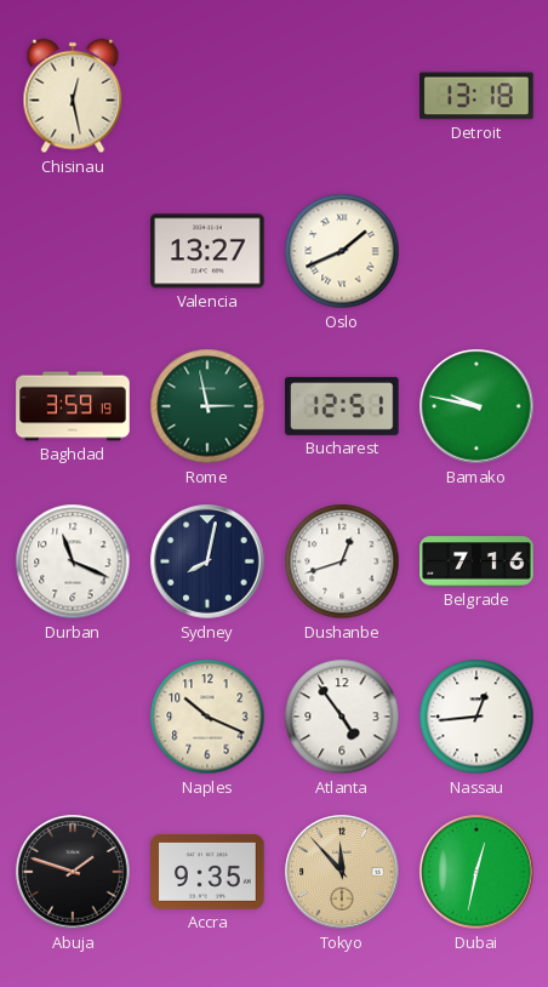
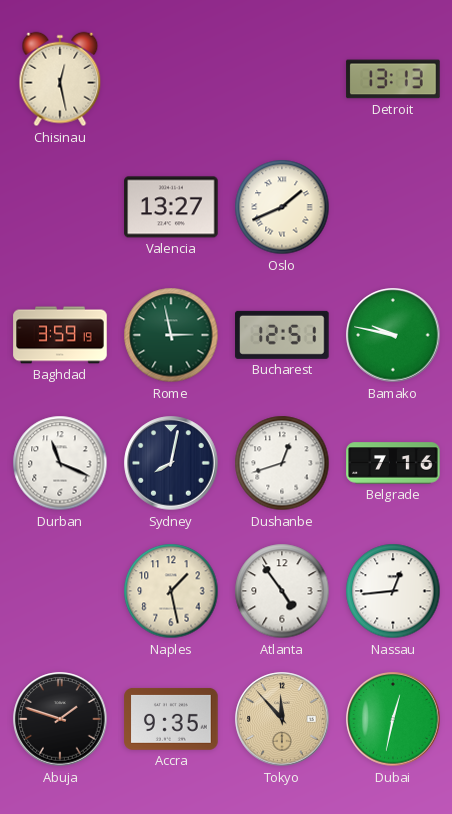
Detroit: 13:18 -> 13:13 (393, 79)
Naples: 10:19 -> 1:28 (171, 591)
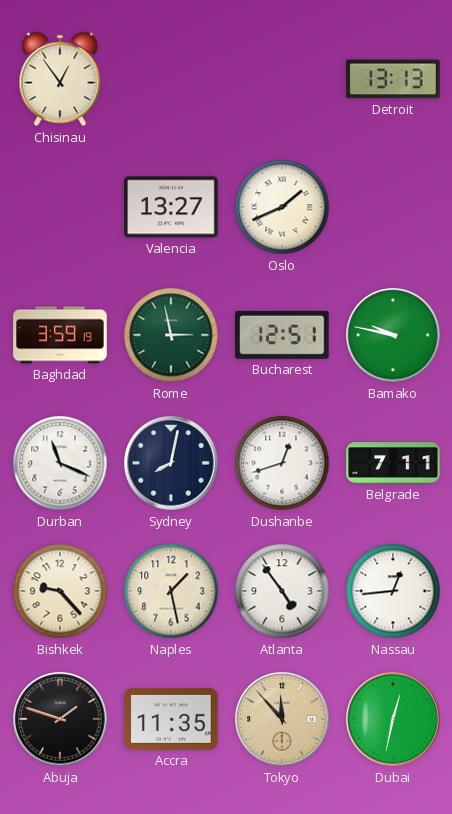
Chisinau: 12:28 -> 12:54 (60, 79)
Belgrade: 7:16 -> 7:11 (393, 463)
Bishkek: none -> 9:23 (60, 591)
Accra: 9:35 -> 11:35 (171, 719)
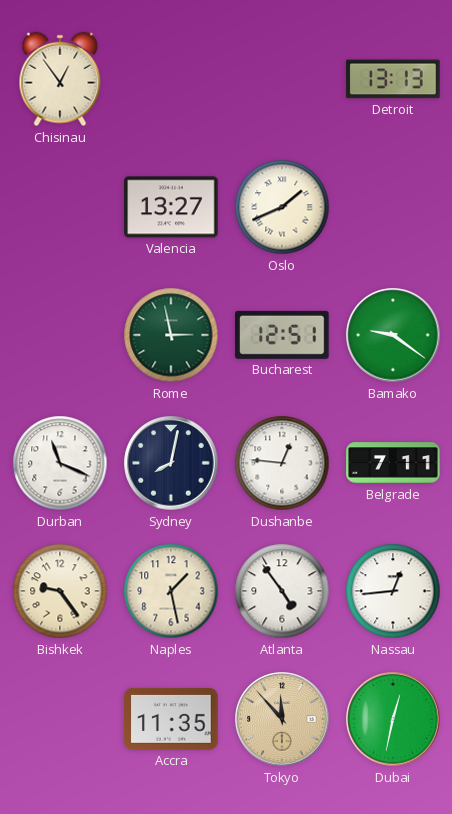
Baghdad: 3:59 -> none (60, 335)
Bamako: 9:47 -> 9:21 (393, 335)
Dushanbe: 12:42 -> 12:46 (282, 463)
Bishkek: 9:23 -> 9:24 (60, 591)
Abuja: 1:48 -> none (60, 719)
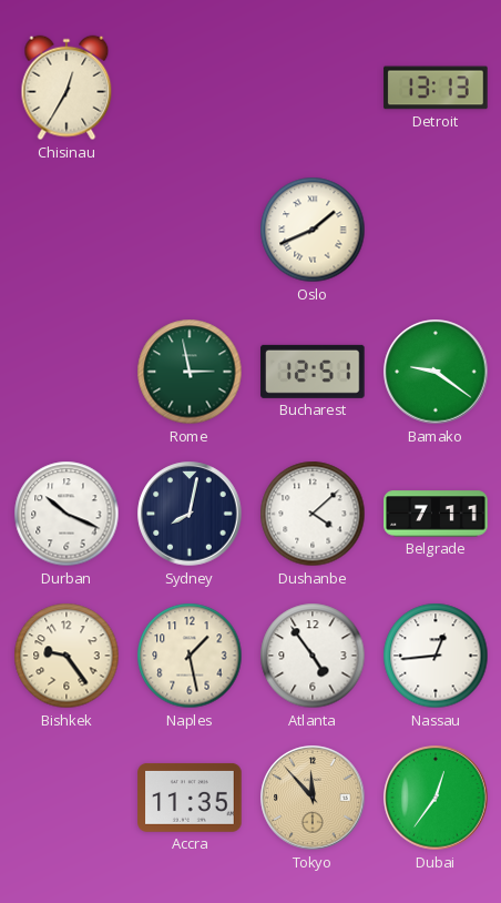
Chisinau: 12:54 -> 12:35 (67, 88)
Valencia: 13:27 -> none (171, 207)
Durban: 11:19 -> 10:19 (67, 514)
Dushanbe: 12:46 -> 4:08 (313, 514)
Dubai: 12:32 -> 12:36 (436, 798)
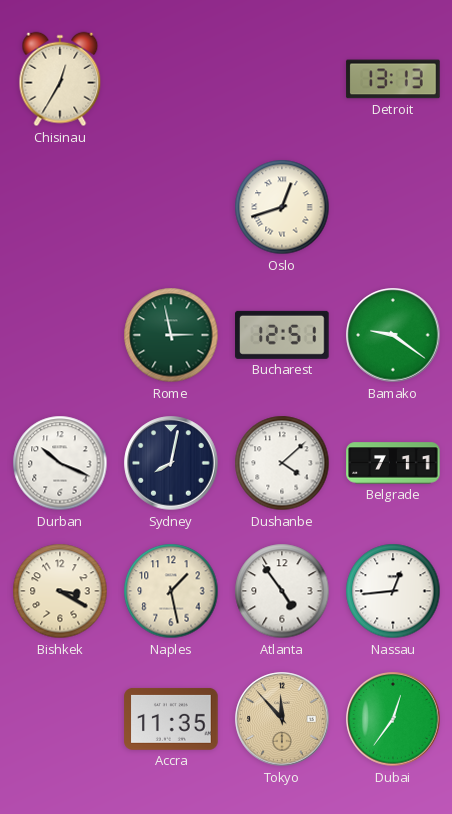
Oslo: 1:41 -> 12:42 (282, 207)
Bishkek: 9:24 -> 3:20 (60, 591)
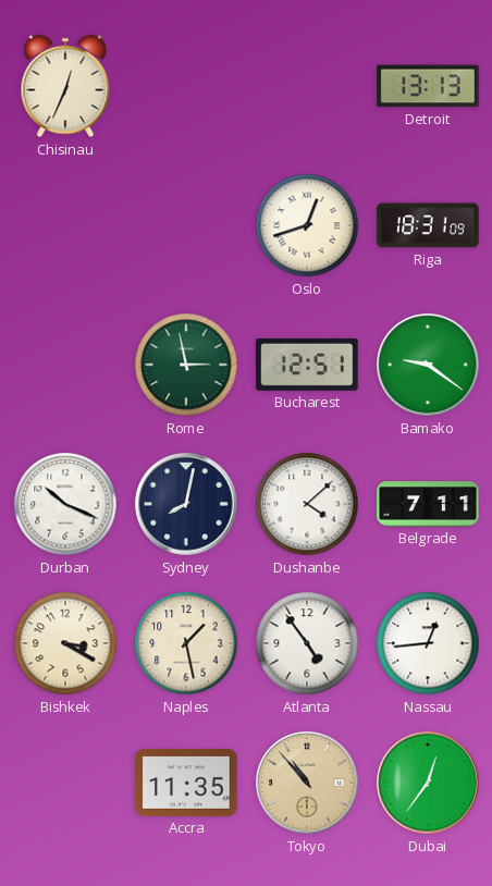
Chisinau: 12:35 -> 12:34 (65, 86)
Riga: none -> 18:31 (428, 225)
Tokyo: 11:53 -> 10:53 (307, 783)
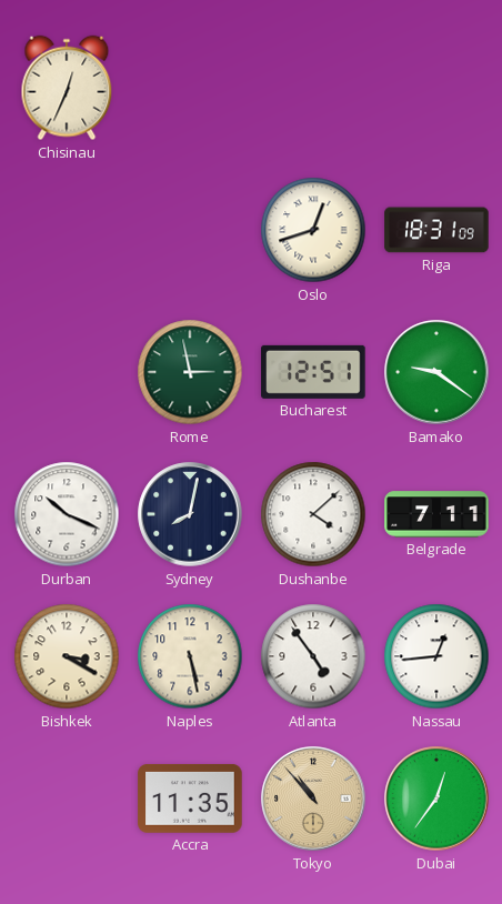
Detroit: 13:13 -> none (428, 86)
Naples: 1:28 -> 5:28 (190, 656)
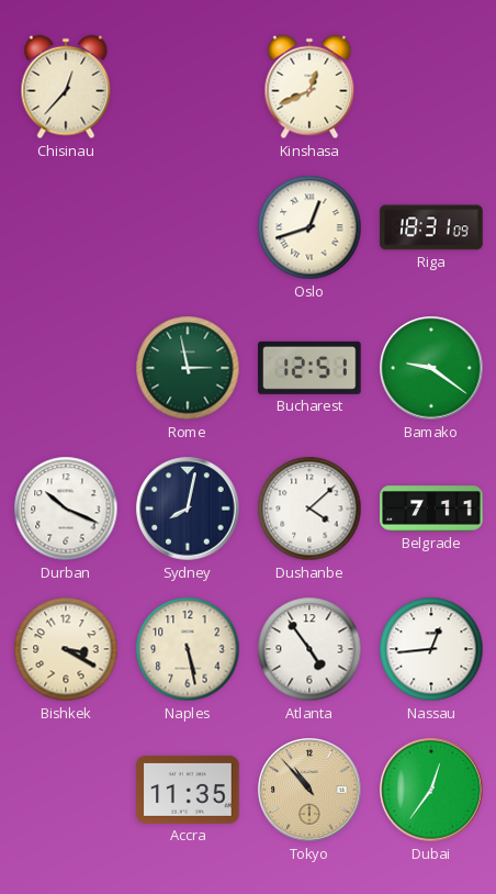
Chisinau: 12:34 -> 12:37 (66, 87)
Kinshasa: none -> 12:41 (309, 87)
